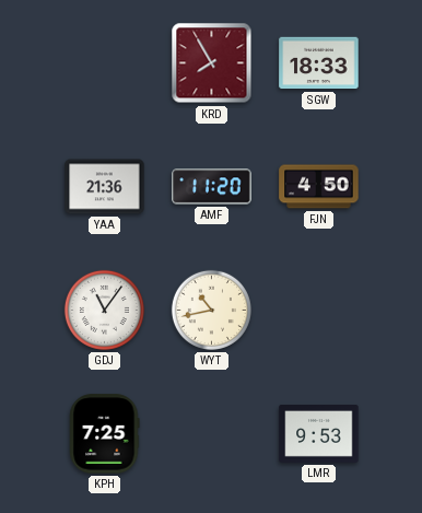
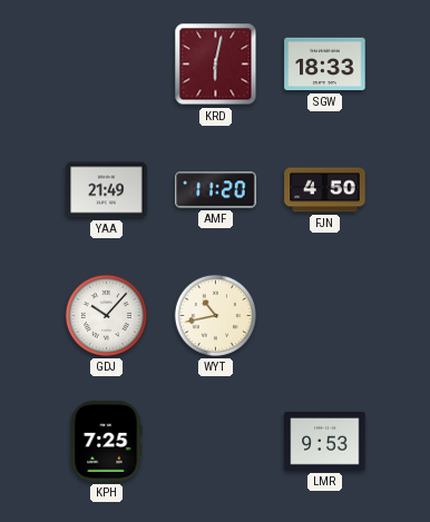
KRD: 7:55 -> 6:02 (216, 65)
YAA: 21:36 -> 21:49 (107, 190)
GDJ: 11:06 -> 10:07 (106, 315)
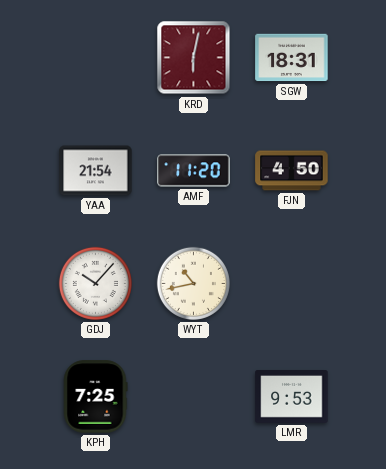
SGW: 18:33 -> 18:31 (292, 58)
YAA: 21:49 -> 21:54 (96, 171)
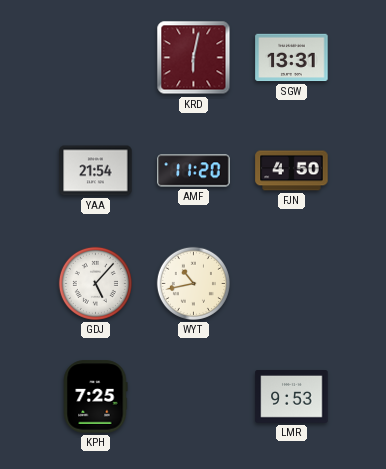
SGW: 18:31 -> 13:31 (292, 58)
GDJ: 10:07 -> 5:07 (95, 283)
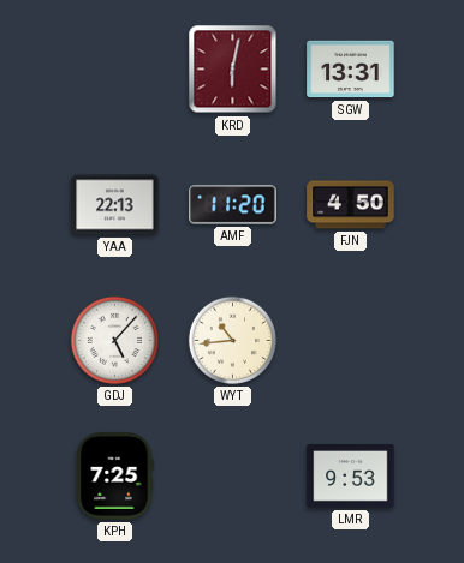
YAA: 21:54 -> 22:13 (115, 205)
WYT: 10:43 -> 10:44 (232, 340)
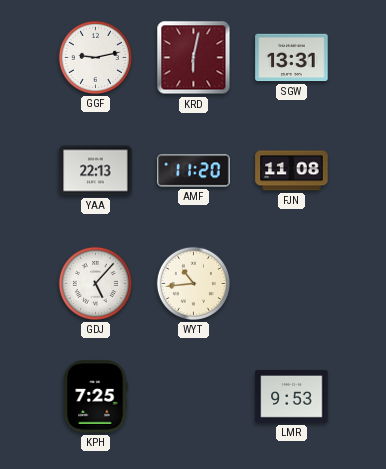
GGF: none -> 9:13 (95, 57)
FJN: 4:50 -> 11:08 (292, 171)
